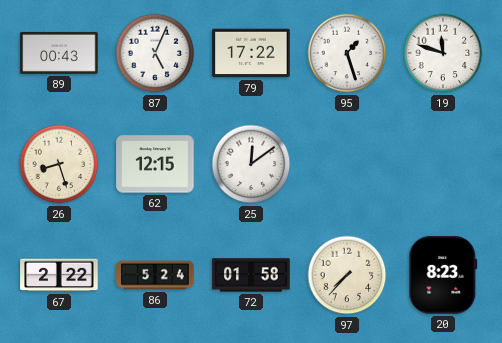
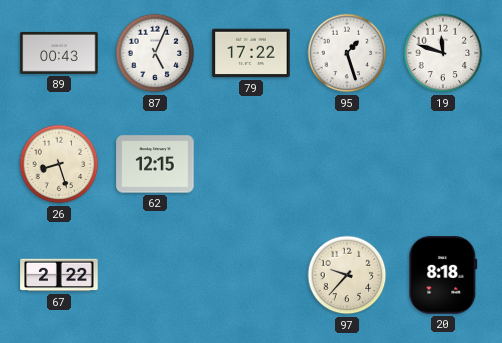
25: 12:09 -> none (251, 164)
86: 5:24 -> none (155, 275)
72: 01:58 -> none (251, 275)
97: 7:37 -> 9:37 (347, 275)
20: 8:23 -> 8:18 (443, 275)
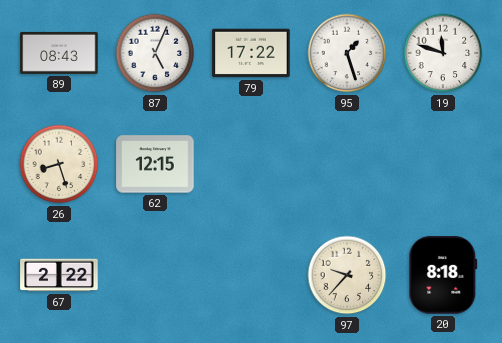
89: 00:43 -> 08:43 (59, 53)
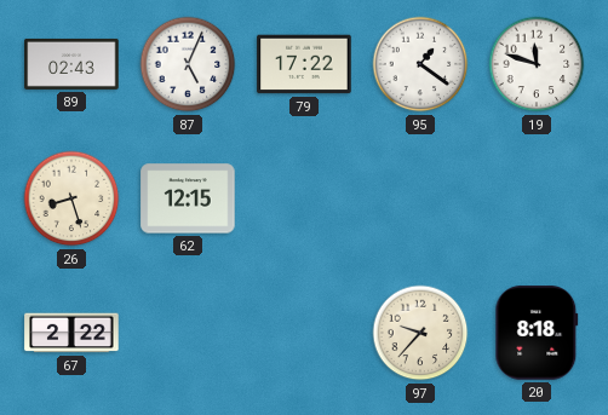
89: 08:43 -> 02:43 (71, 64)
95: 1:27 -> 1:21 (420, 64)
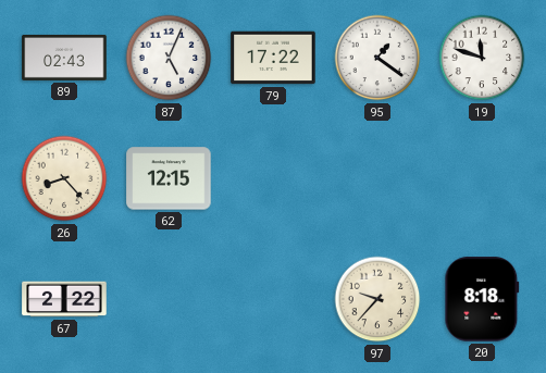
26: 8:27 -> 8:23 (64, 178)
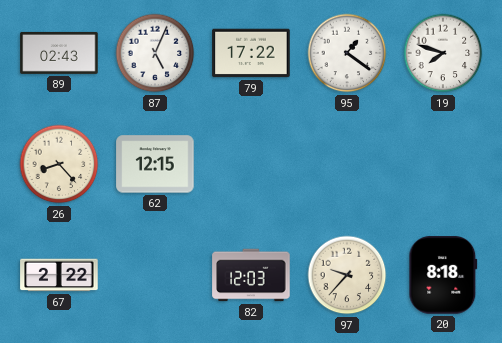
19: 11:48 -> 7:48 (443, 53)
82: none -> 12:03 (251, 275)
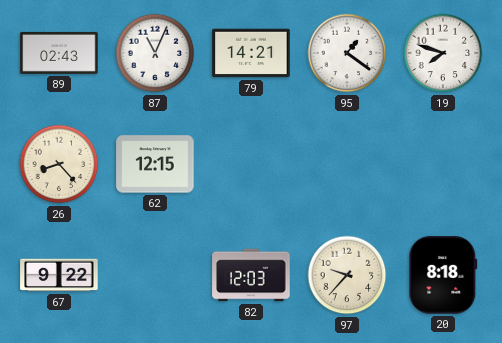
87: 5:04 -> 11:04 (155, 53)
79: 17:22 -> 14:21 (251, 53)
67: 2:22 -> 9:22 (59, 275)
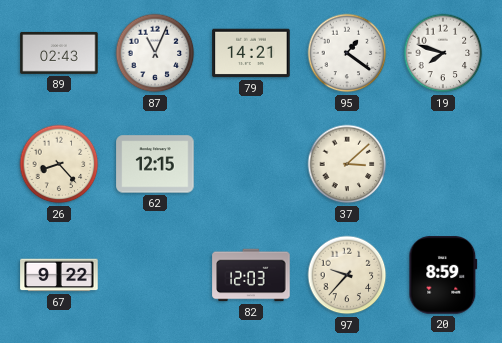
37: none -> 3:08 (347, 164)
20: 8:18 -> 8:59 (443, 275)
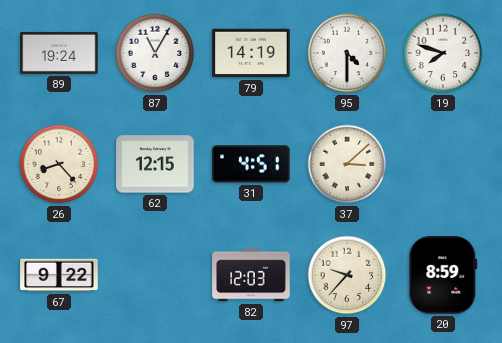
89: 02:43 -> 19:24 (59, 53)
87: 11:04 -> 11:05 (155, 53)
79: 14:21 -> 14:19 (251, 53)
95: 1:21 -> 4:30 (347, 53)
31: none -> 4:51 (251, 164)
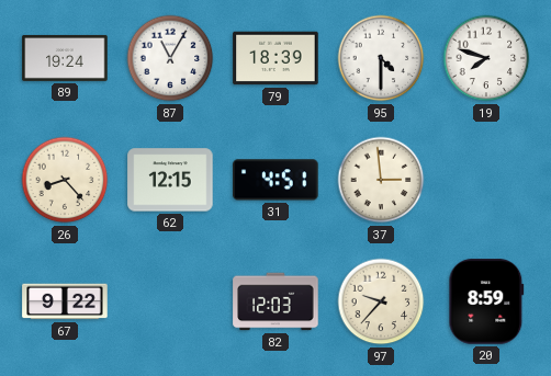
79: 14:19 -> 18:39 (275, 58)
37: 3:08 -> 2:59 (381, 180)
